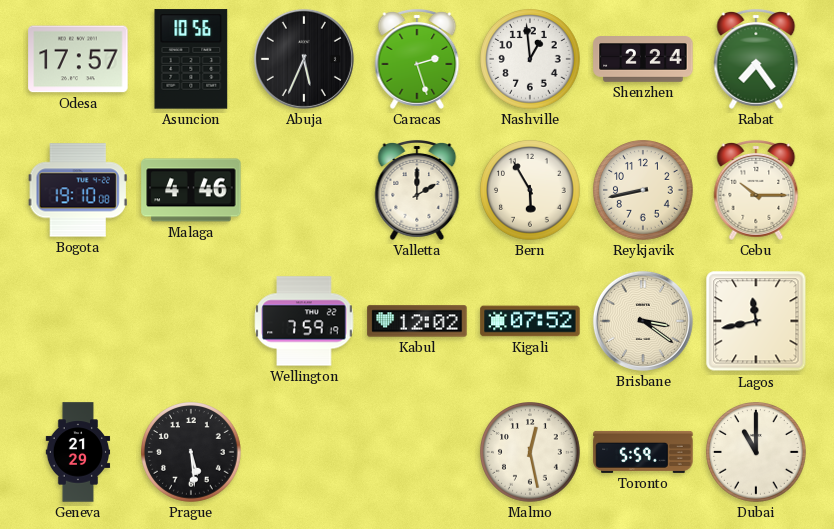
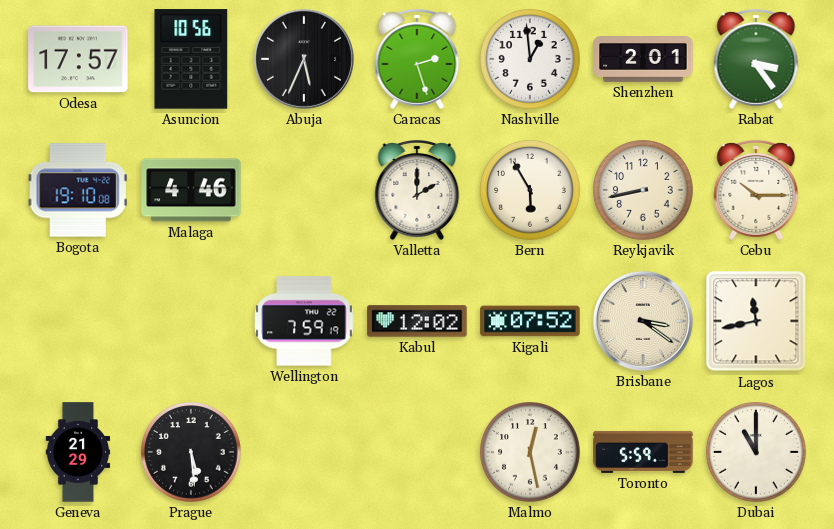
Shenzhen: 2:24 -> 2:01 (643, 60)
Rabat: 7:24 -> 3:24 (756, 59)
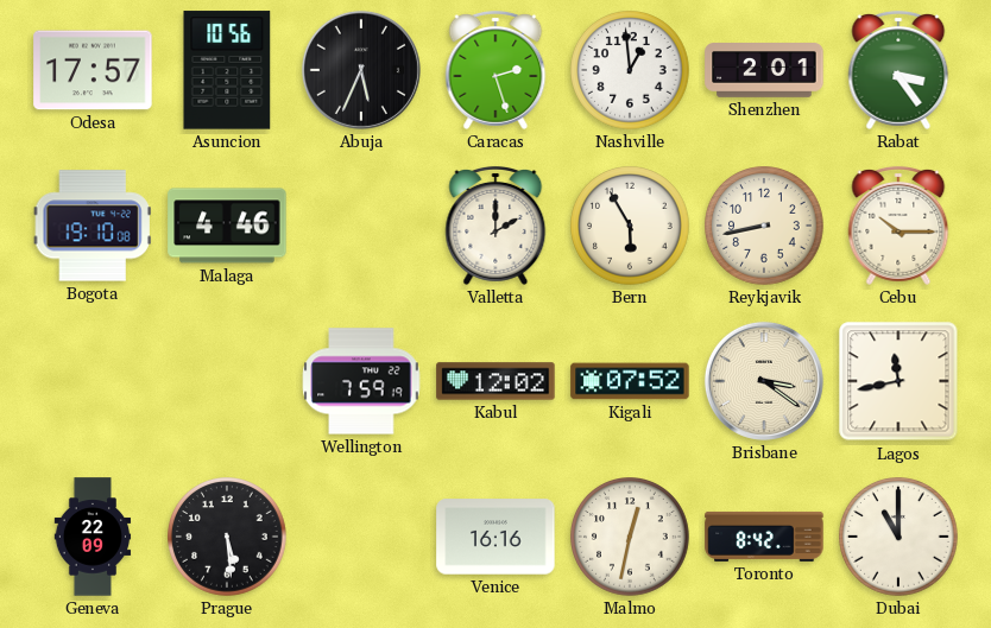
Geneva: 21:29 -> 22:09 (93, 537)
Venice: none -> 16:16 (495, 537)
Malmo: 12:28 -> 12:32 (631, 538)
Toronto: 5:59 -> 8:42 (764, 537)
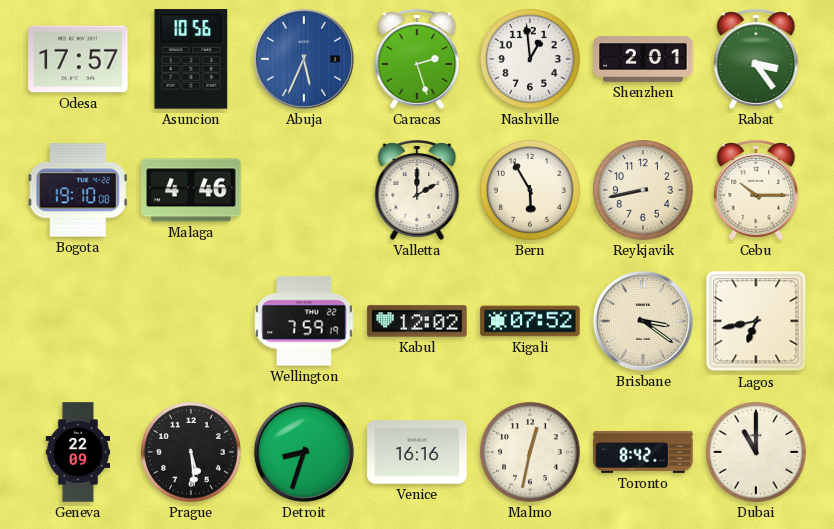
Abuja dial: black -> blue (304, 59)
Lagos: 11:43 -> 6:43 (756, 321)
Detroit: none -> 8:33 (304, 452)
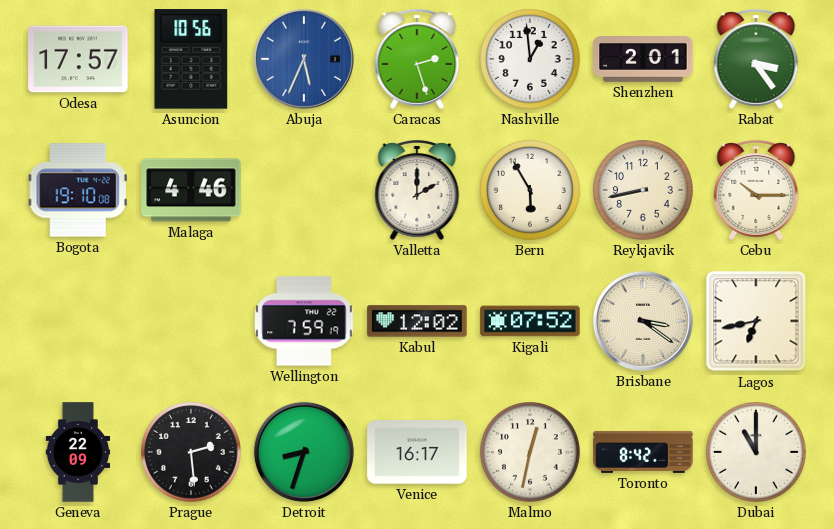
Prague: 5:29 -> 2:29 (192, 453)
Venice: 16:16 -> 16:17 (417, 452)
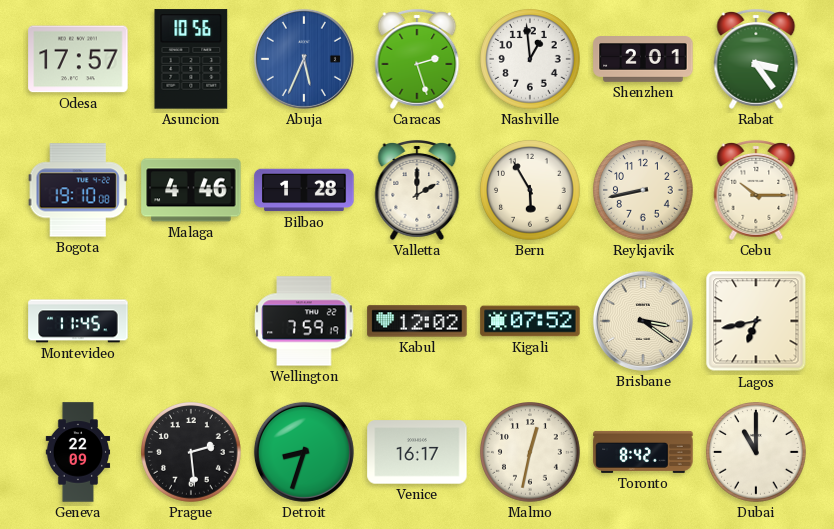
Bilbao: none -> 1:28 (304, 190)
Montevideo: none -> 11:45 (78, 321)
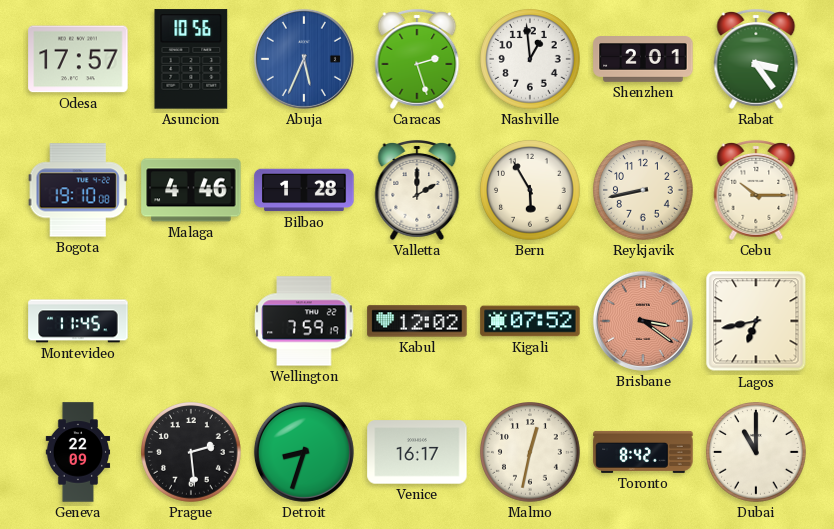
Brisbane dial: cream -> salmon (643, 321)
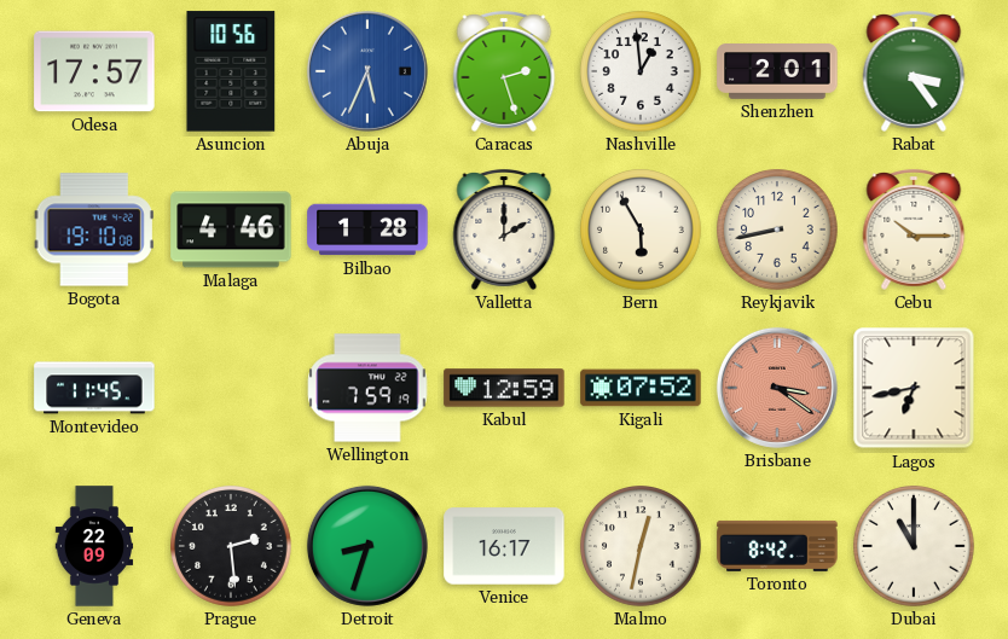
Kabul: 12:02 -> 12:59 (504, 388)
